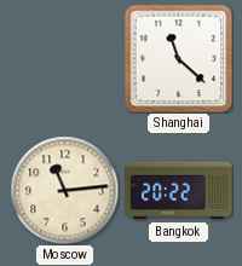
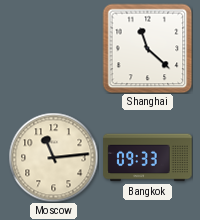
Bangkok: 20:22 -> 09:33 (148, 158)
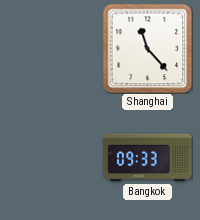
Shanghai: 11:22 -> 11:23 (147, 48)
Moscow: 11:14 -> none (53, 157)
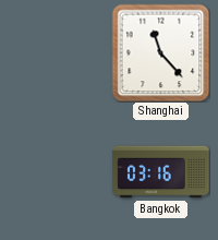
Bangkok: 09:33 -> 03:16 (161, 172)
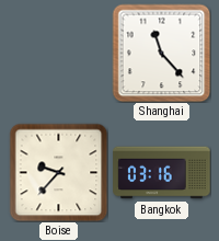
Boise: none -> 9:37 (58, 172)
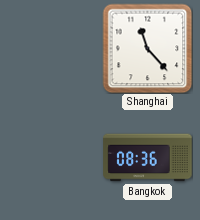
Boise: 9:37 -> none (58, 172)
Bangkok: 03:16 -> 08:36 (148, 158)
